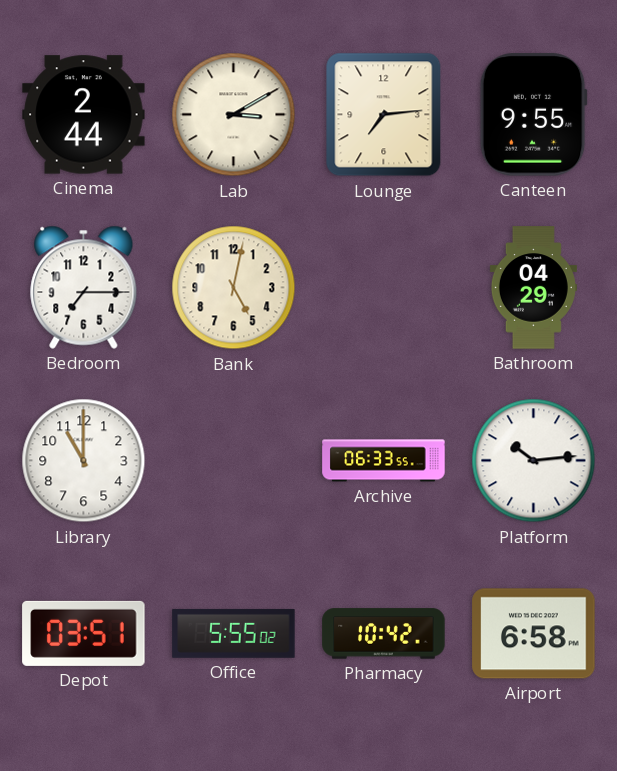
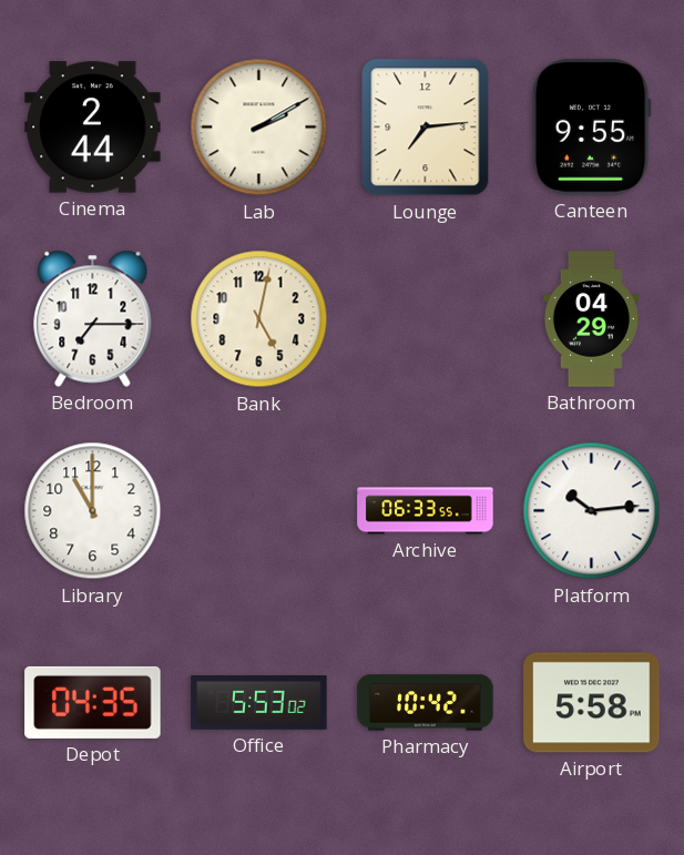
Lab: 3:10 -> 2:10 (259, 128)
Depot: 03:51 -> 04:35 (93, 702)
Office: 5:55 -> 5:53 (259, 702)
Airport: 6:58 -> 5:58 (592, 703)
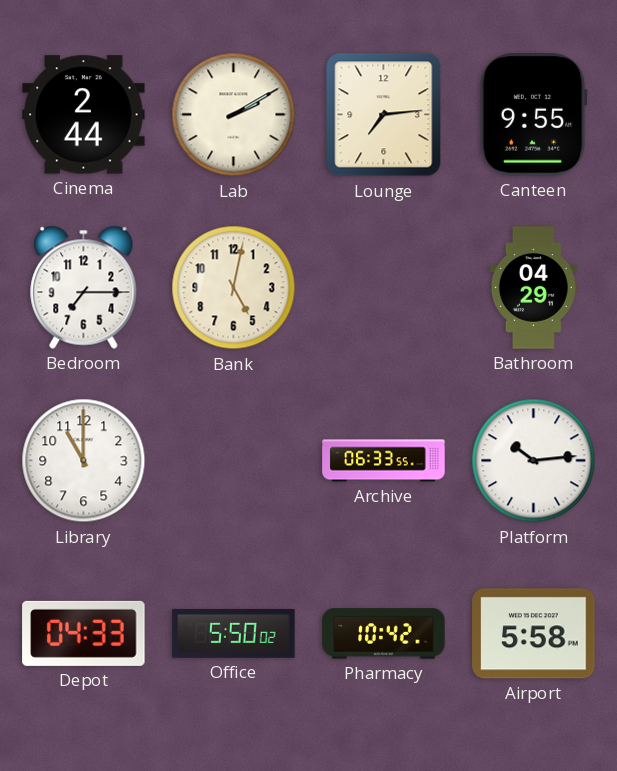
Depot: 04:35 -> 04:33 (84, 633)
Office: 5:53 -> 5:50 (234, 633)
